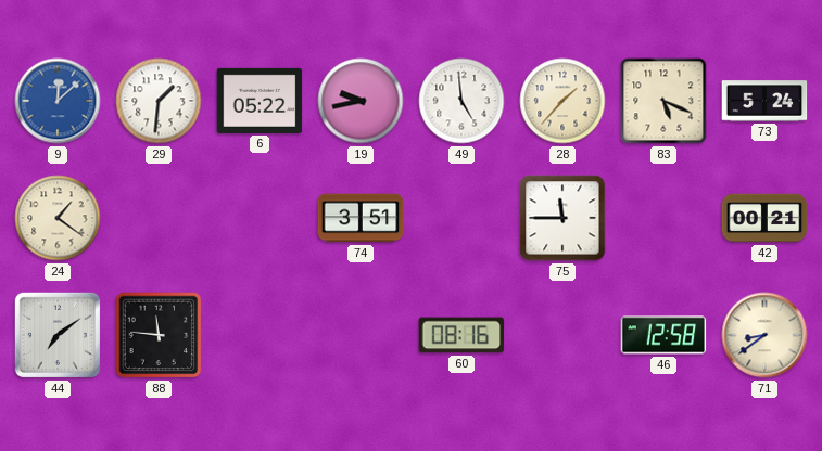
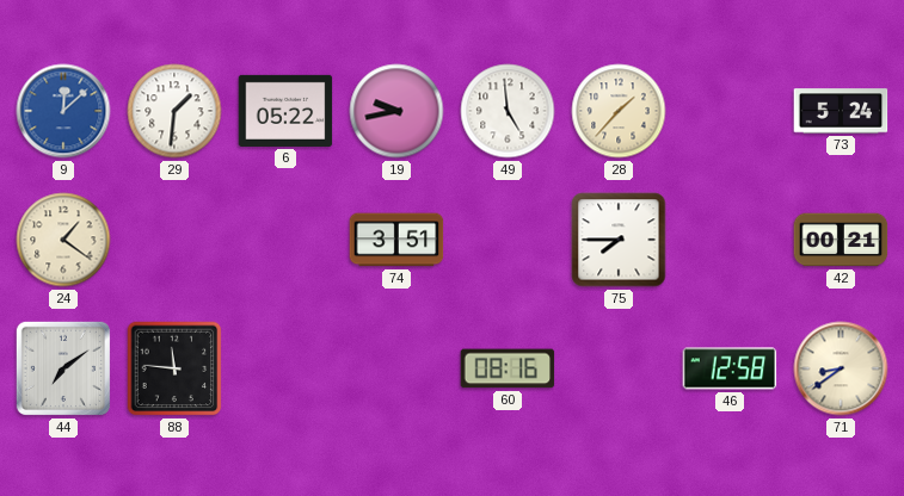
83: 5:19 -> none (663, 101)
75: 11:45 -> 7:45 (619, 240)
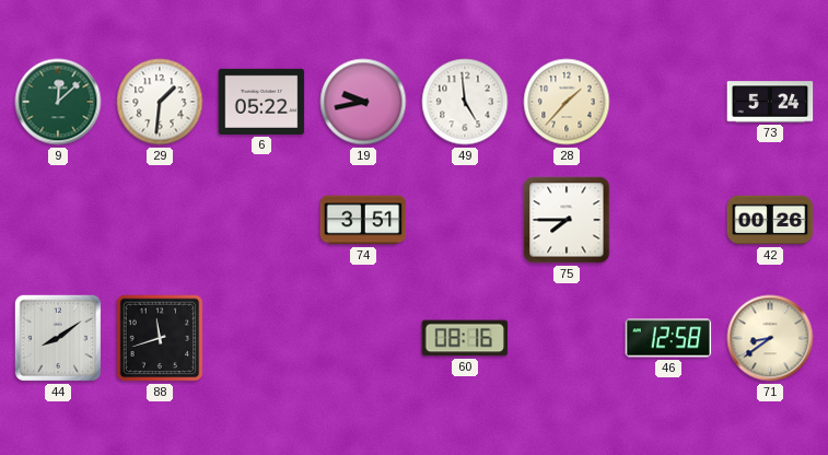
9 dial: blue -> green (58, 102)
24: 1:21 -> none (63, 240)
42: 00:21 -> 00:26 (770, 220)
44: 7:09 -> 8:09 (58, 338)
88: 11:46 -> 11:42 (160, 338)
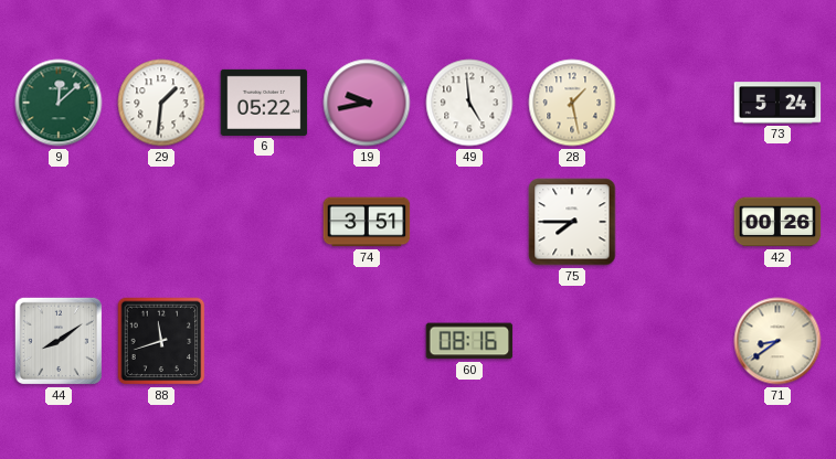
28: 1:37 -> 1:28 (572, 103)
46: 12:58 -> none (668, 338)
